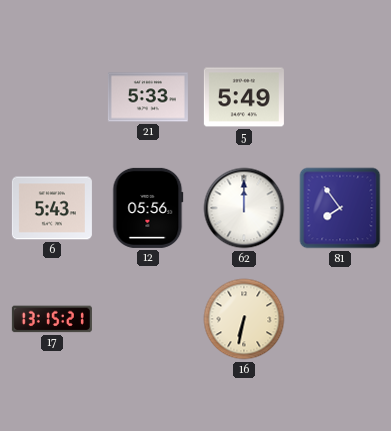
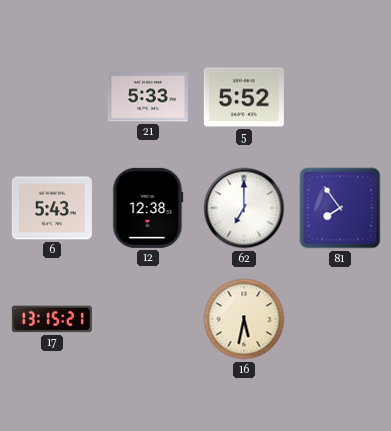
5: 5:49 -> 5:52 (244, 97)
12: 05:56 -> 12:38 (148, 208)
62: 12:00 -> 7:00 (244, 208)
16: 6:32 -> 5:32 (244, 319)
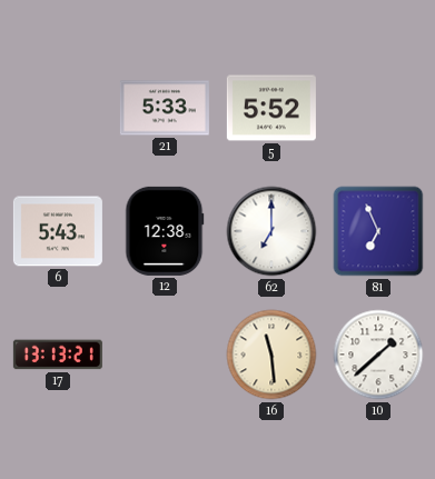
81: 7:54 -> 6:56 (378, 231)
17: 13:15 -> 13:13 (58, 355)
16: 5:32 -> 11:29 (271, 355)
10: none -> 1:38 (378, 355)
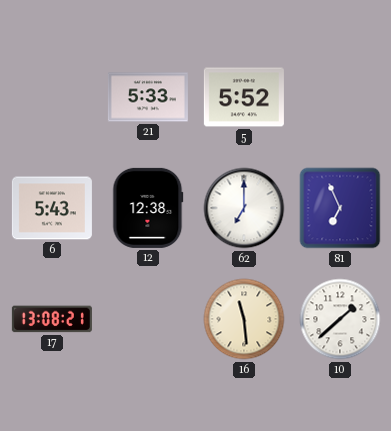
17: 13:13 -> 13:08 (52, 319)
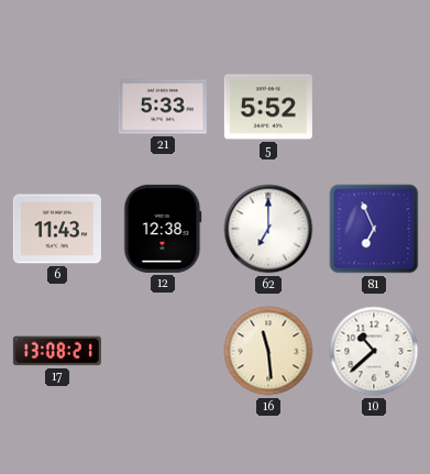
6: 5:43 -> 11:43 (57, 229)
10: 1:38 -> 10:38 (374, 351)
